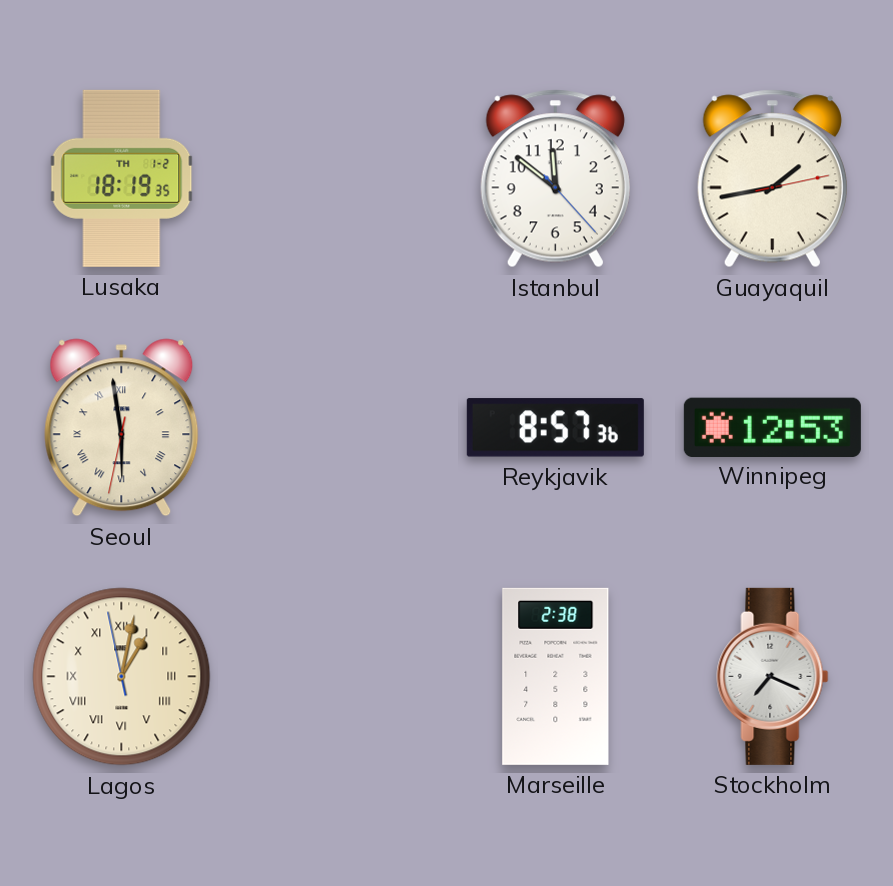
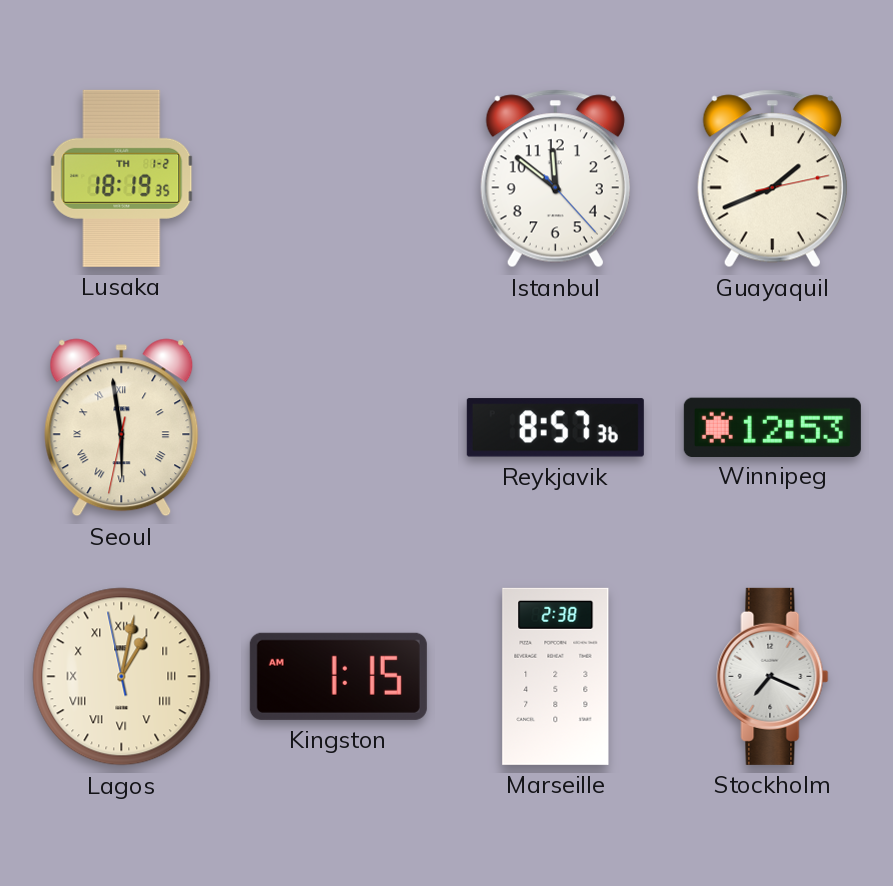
Guayaquil: 1:43 -> 1:41 (772, 179)
Kingston: none -> 1:15 (338, 676)
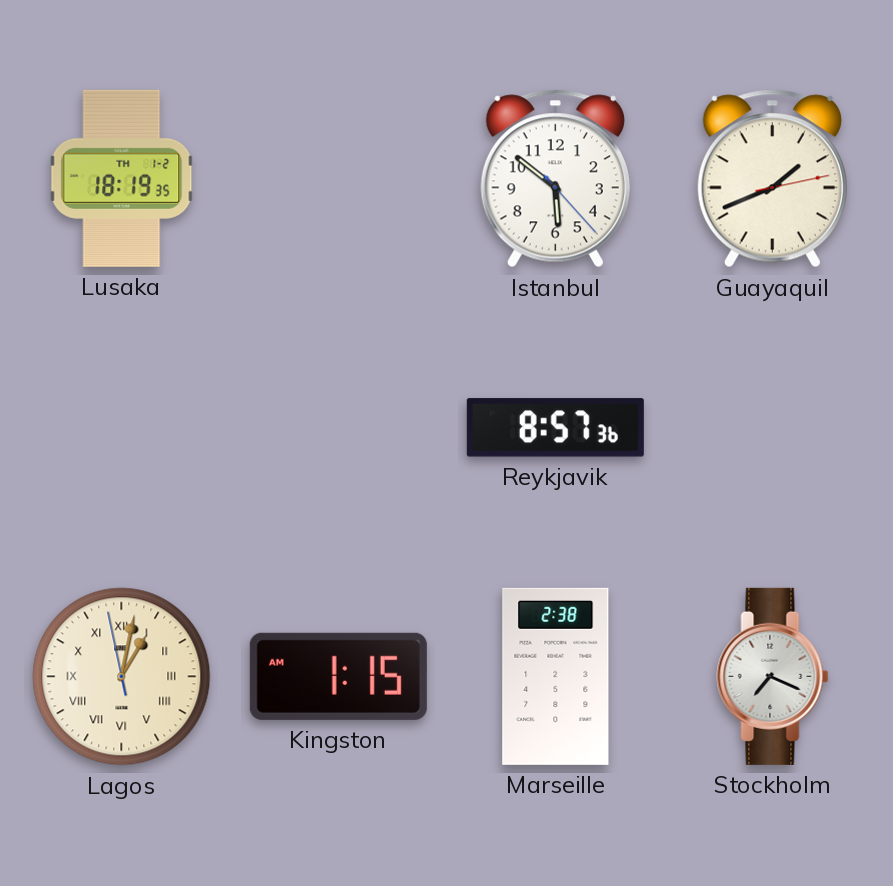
Istanbul: 11:51 -> 5:51 (555, 179)
Seoul: 5:58 -> none (122, 428)
Winnipeg: 12:53 -> none (772, 427)
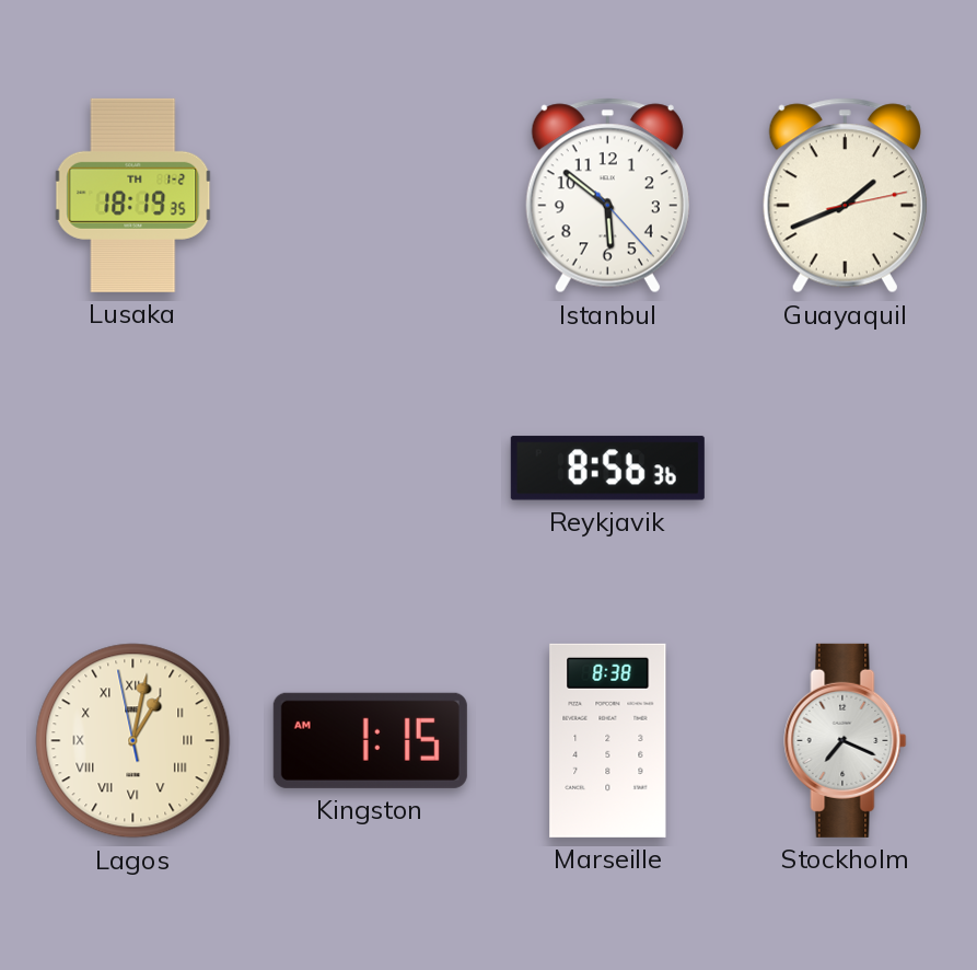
Reykjavik: 8:57 -> 8:56 (607, 469)
Marseille: 2:38 -> 8:38 (608, 740)
